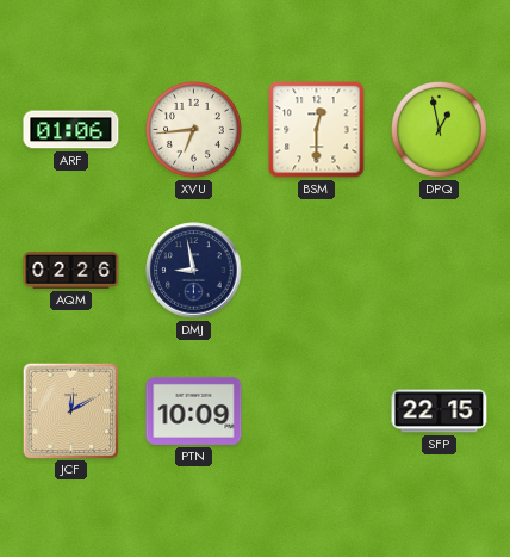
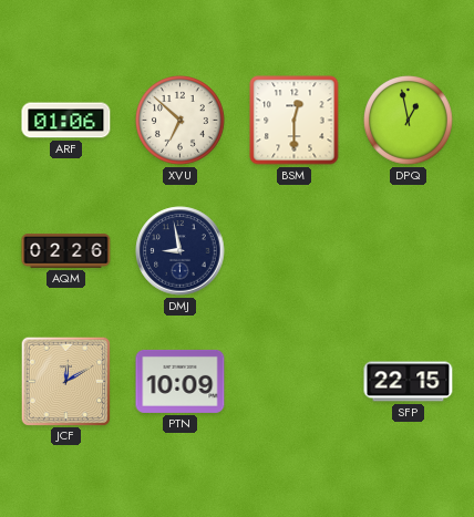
XVU: 6:44 -> 6:52 (181, 121)
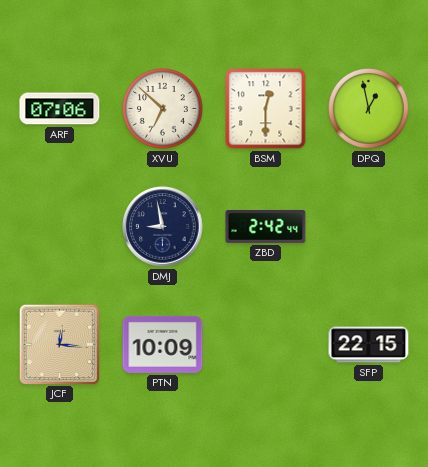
ARF: 01:06 -> 07:06 (60, 109)
AQM: 02:26 -> none (66, 251)
ZBD: none -> 2:42 (266, 227)
JCF: 12:10 -> 12:16 (59, 344)
